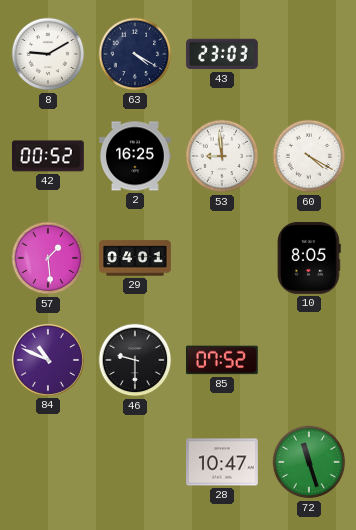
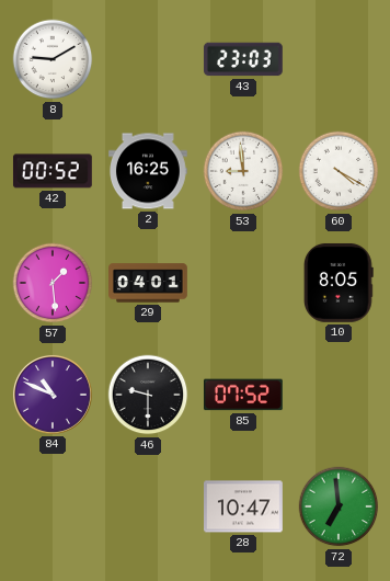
63: 4:20 -> none (135, 54)
72: 11:27 -> 6:59 (339, 506)
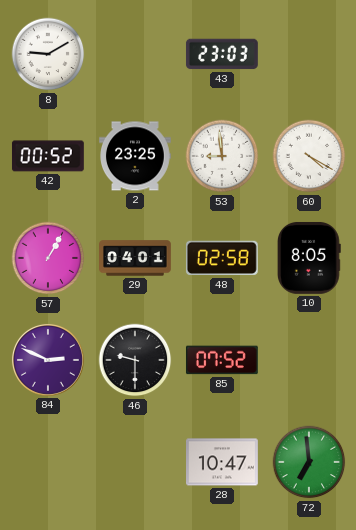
2: 16:25 -> 23:25 (136, 156)
57: 1:29 -> 1:05 (48, 258)
48: none -> 02:58 (222, 258)
84: 10:49 -> 2:49 (48, 360)
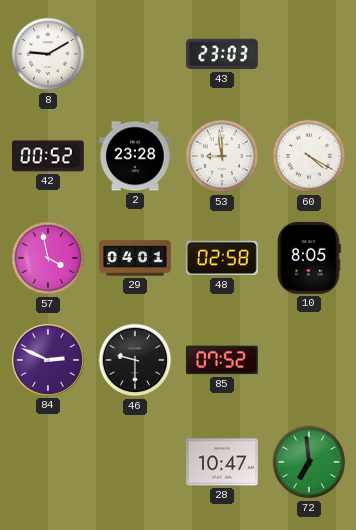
2: 23:25 -> 23:28 (136, 156)
57: 1:05 -> 3:58 (48, 258)
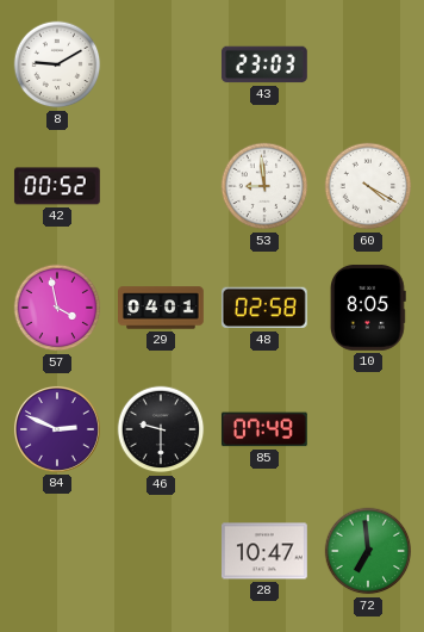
2: 23:28 -> none (136, 156)
85: 07:52 -> 07:49 (264, 429)
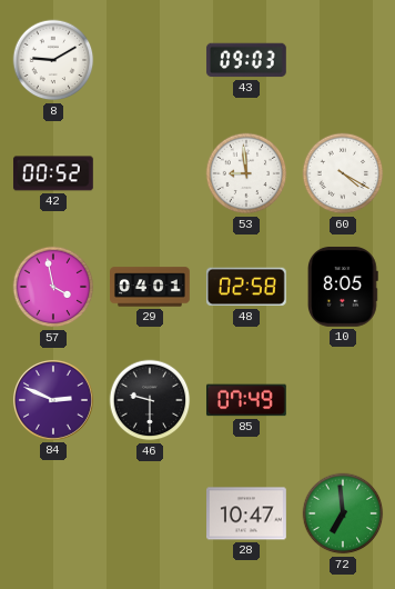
43: 23:03 -> 09:03 (246, 60)
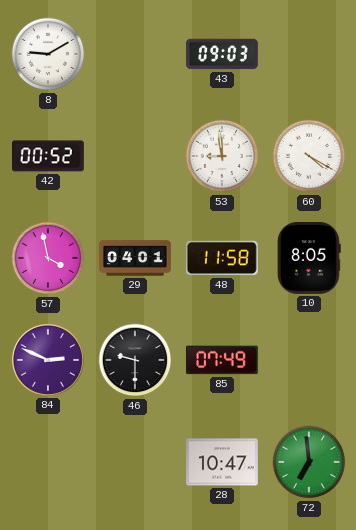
48: 02:58 -> 11:58 (222, 258)
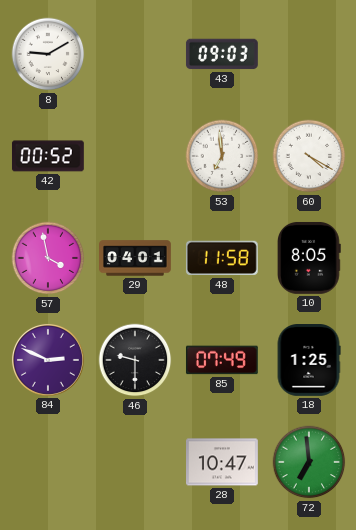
53: 8:59 -> 6:59 (222, 156)
18: none -> 1:25 (309, 361)
